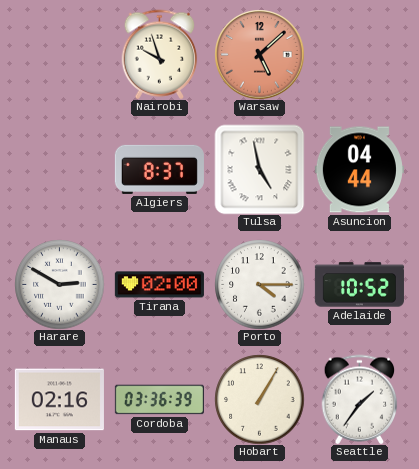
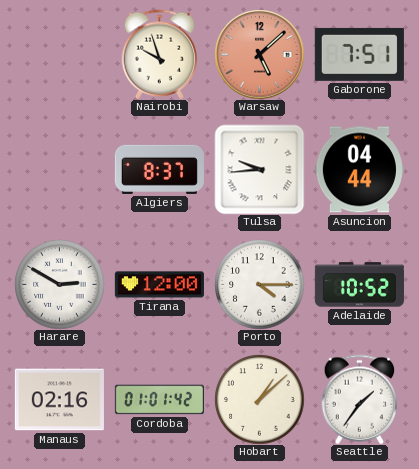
Gaborone: none -> 7:51 (359, 54)
Tulsa: 4:58 -> 9:44 (259, 169)
Tirana: 02:00 -> 12:00 (159, 285)
Cordoba: 03:36 -> 01:01 (159, 400)
Hobart: 1:05 -> 1:08 (259, 399)
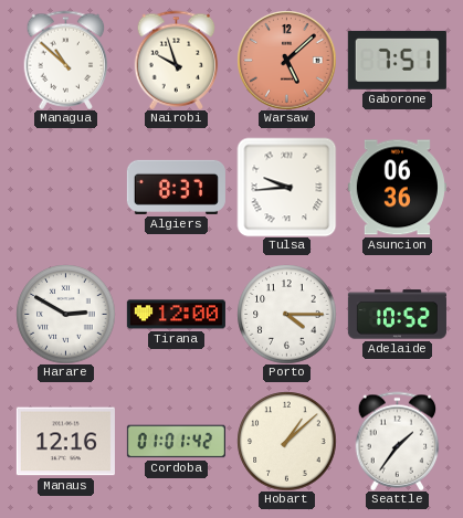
Managua: none -> 10:52 (66, 60)
Asuncion: 04:44 -> 06:36 (397, 188)
Manaus: 02:16 -> 12:16 (65, 442)
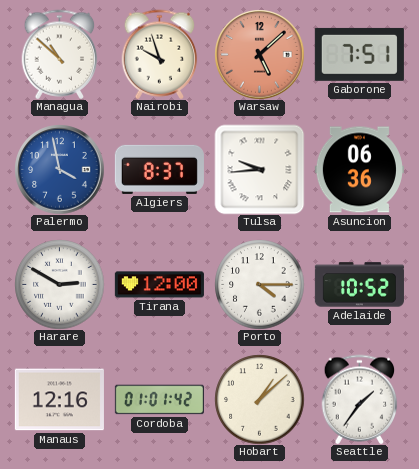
Palermo: none -> 3:58 (59, 169)
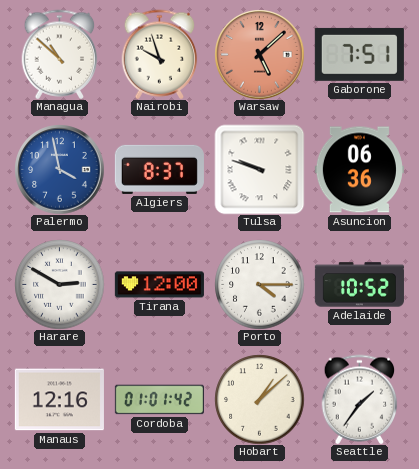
Tulsa: 9:44 -> 9:48 (259, 169)
